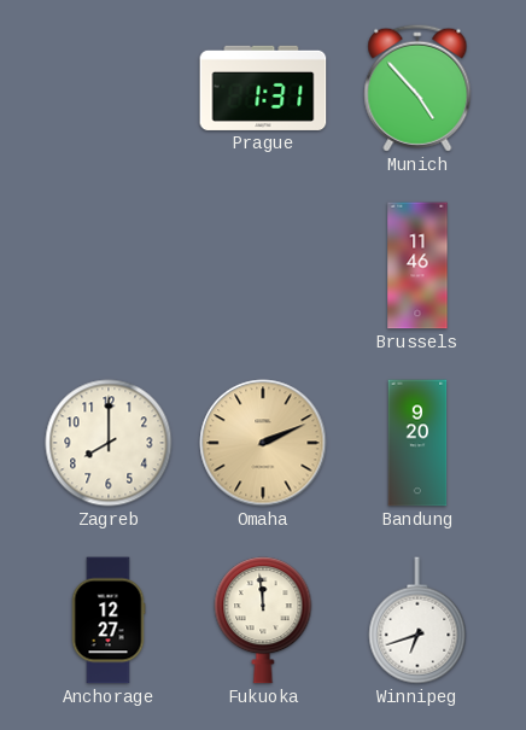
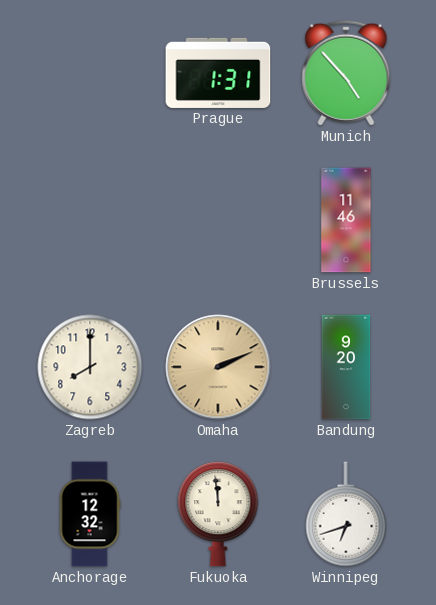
Anchorage: 12:27 -> 12:32 (90, 514)
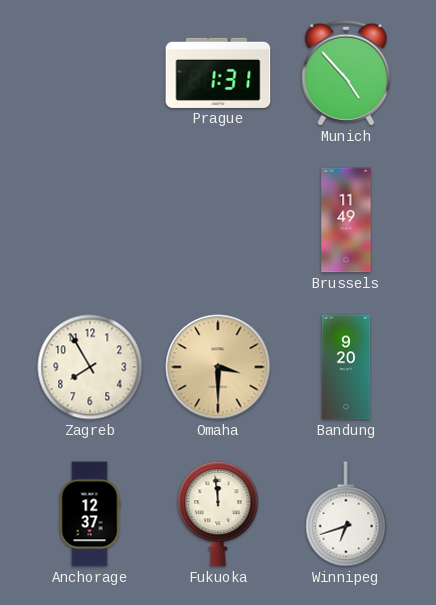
Brussels: 11:46 -> 11:49 (346, 220)
Zagreb: 8:00 -> 7:55 (90, 367)
Omaha: 2:11 -> 3:30 (218, 367)
Anchorage: 12:32 -> 12:37 (90, 514)
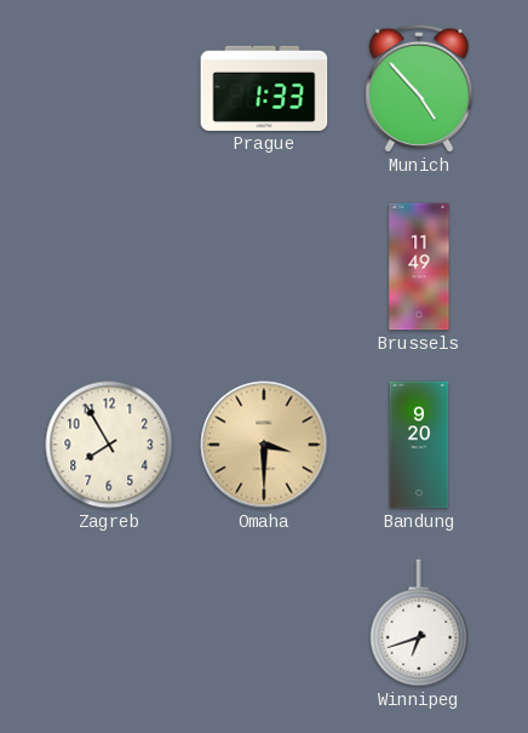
Prague: 1:31 -> 1:33 (264, 88)
Anchorage: 12:37 -> none (90, 514)
Fukuoka: 11:59 -> none (218, 514)
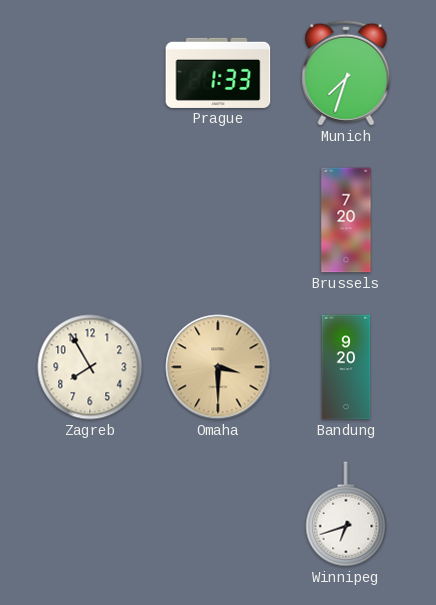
Munich: 4:53 -> 7:33 (346, 73)
Brussels: 11:49 -> 7:20 (346, 220)
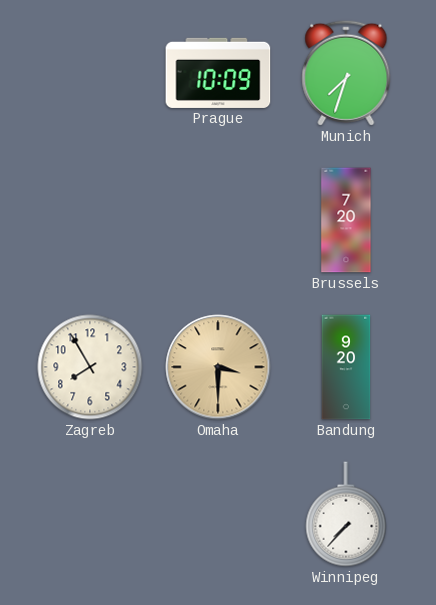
Prague: 1:33 -> 10:09 (218, 73)
Winnipeg: 6:42 -> 7:37 (346, 514)
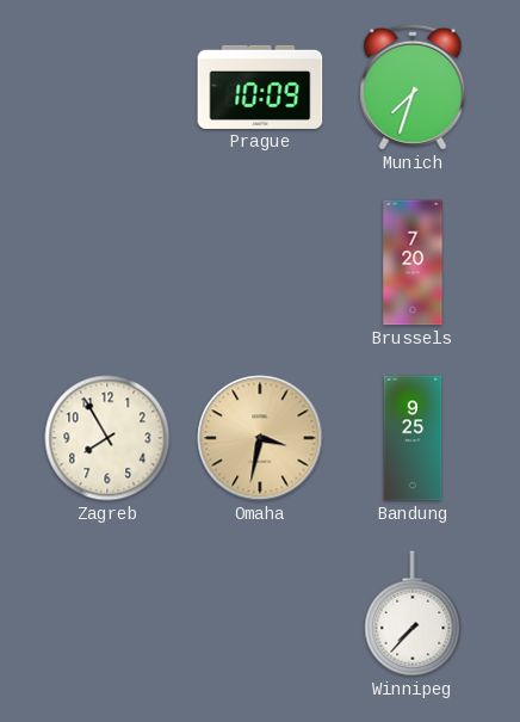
Omaha: 3:30 -> 3:32 (260, 438)
Bandung: 9:20 -> 9:25 (413, 438)
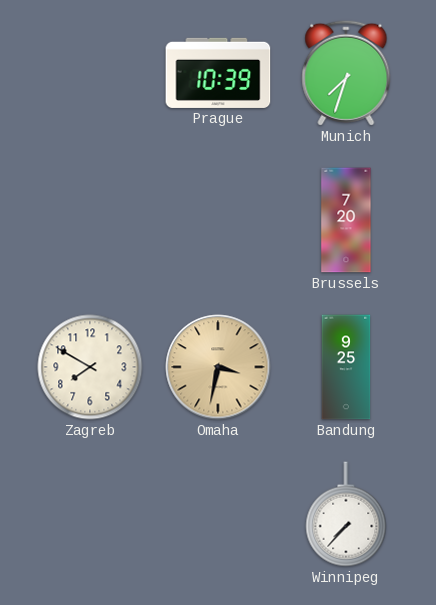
Prague: 10:09 -> 10:39 (218, 73)
Zagreb: 7:55 -> 7:50 (90, 367)
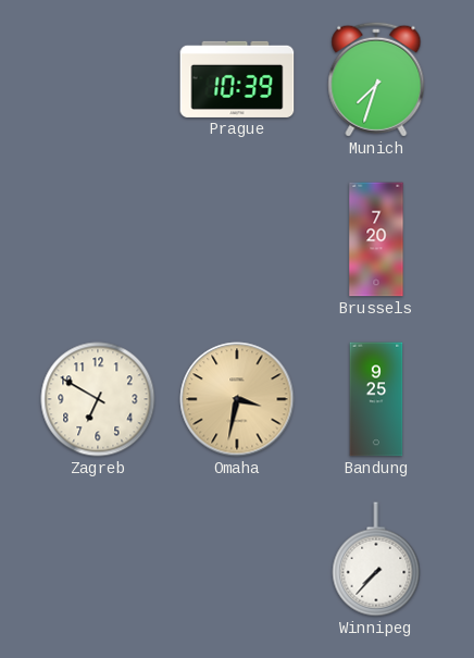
Zagreb: 7:50 -> 6:50 (98, 399)
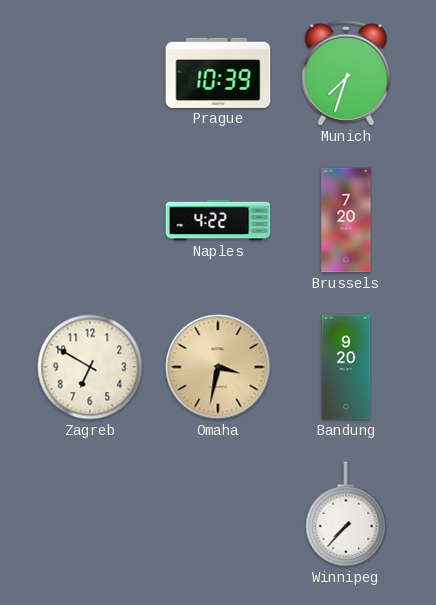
Naples: none -> 4:22 (218, 220)
Bandung: 9:25 -> 9:20 (346, 367)
